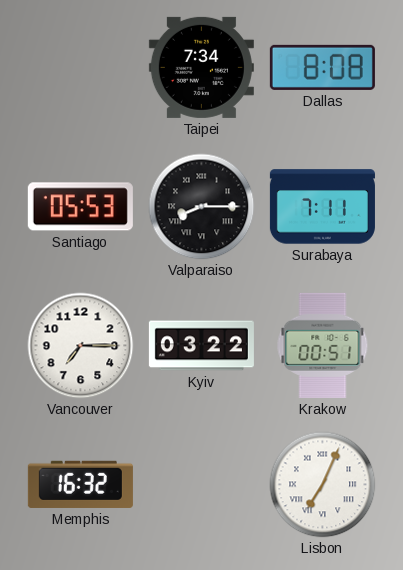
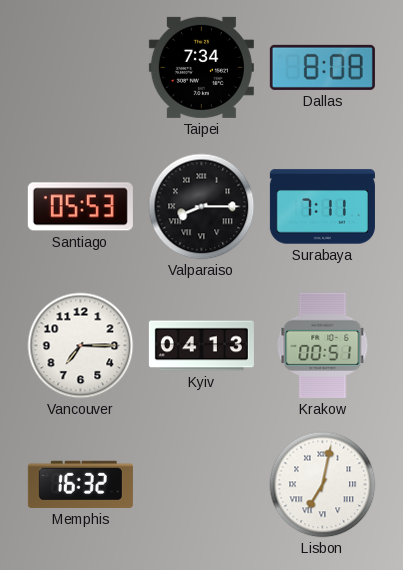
Kyiv: 03:22 -> 04:13 (201, 346)
Lisbon: 7:04 -> 7:02 (323, 485)
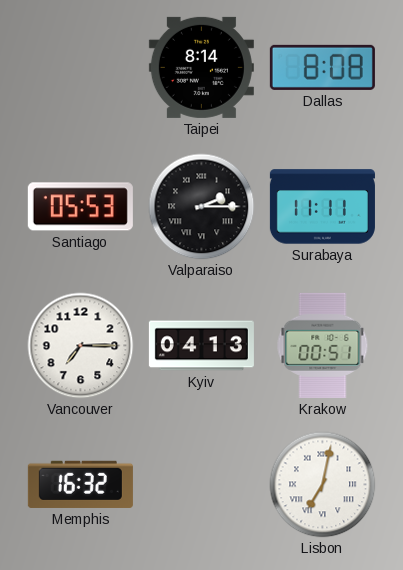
Taipei: 7:34 -> 8:14 (201, 67)
Valparaiso: 8:15 -> 2:15 (202, 207)
Surabaya: 7:11 -> 11:11 (322, 207)
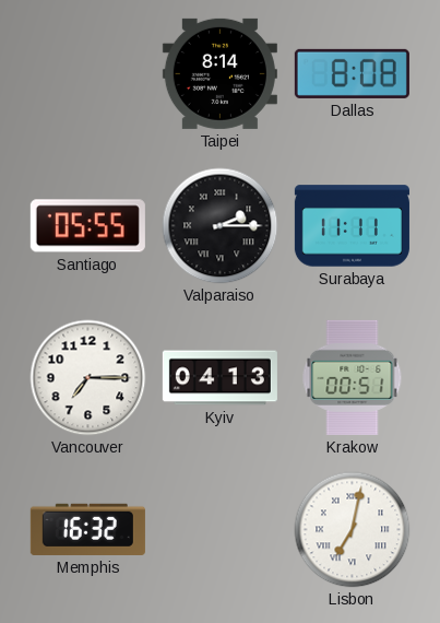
Santiago: 05:53 -> 05:55 (87, 226)
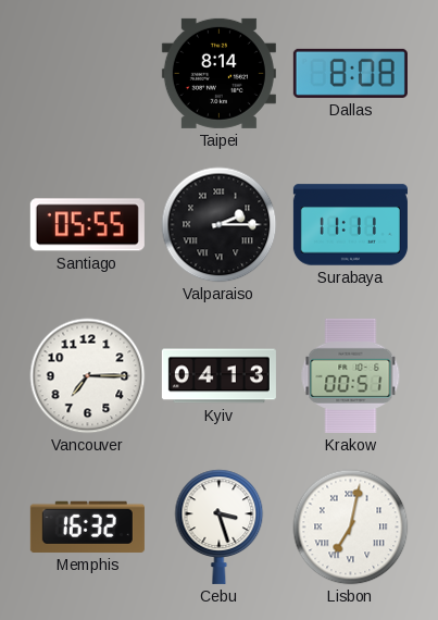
Cebu: none -> 3:27 (220, 526)
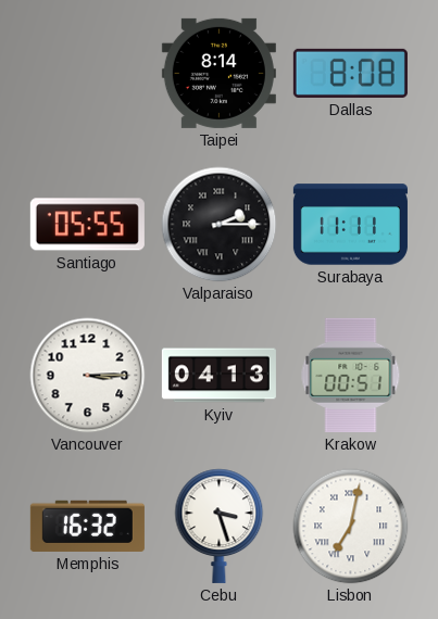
Vancouver: 7:15 -> 3:15 (88, 376)
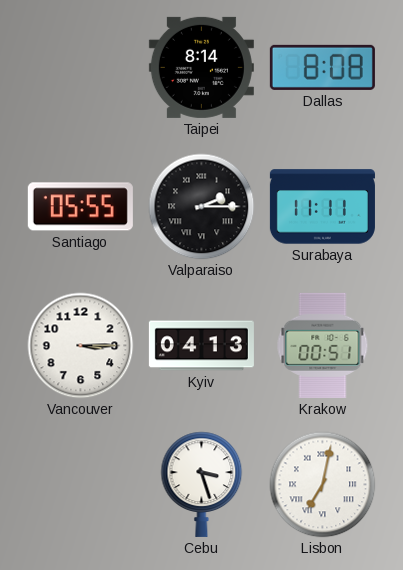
Memphis: 16:32 -> none (87, 526)
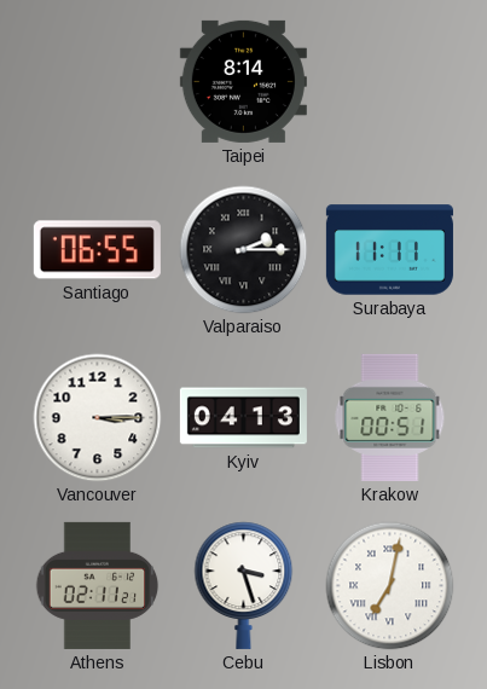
Dallas: 8:08 -> none (322, 67)
Santiago: 05:55 -> 06:55 (97, 250)
Athens: none -> 02:11 (98, 585)
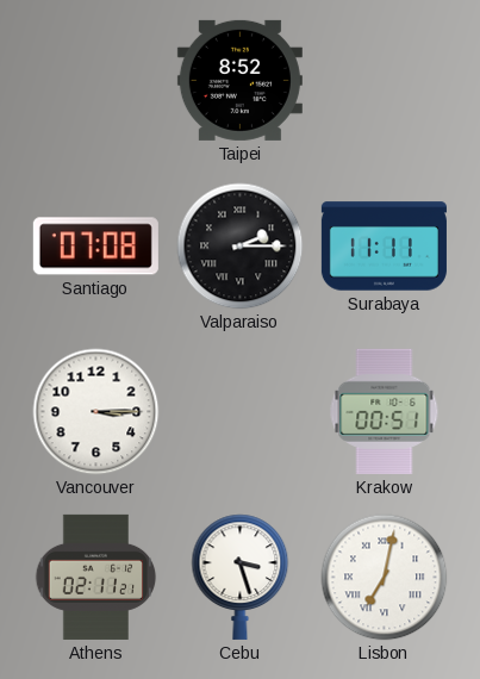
Taipei: 8:14 -> 8:52 (239, 80)
Santiago: 06:55 -> 07:08 (95, 247)
Kyiv: 04:13 -> none (243, 418)
